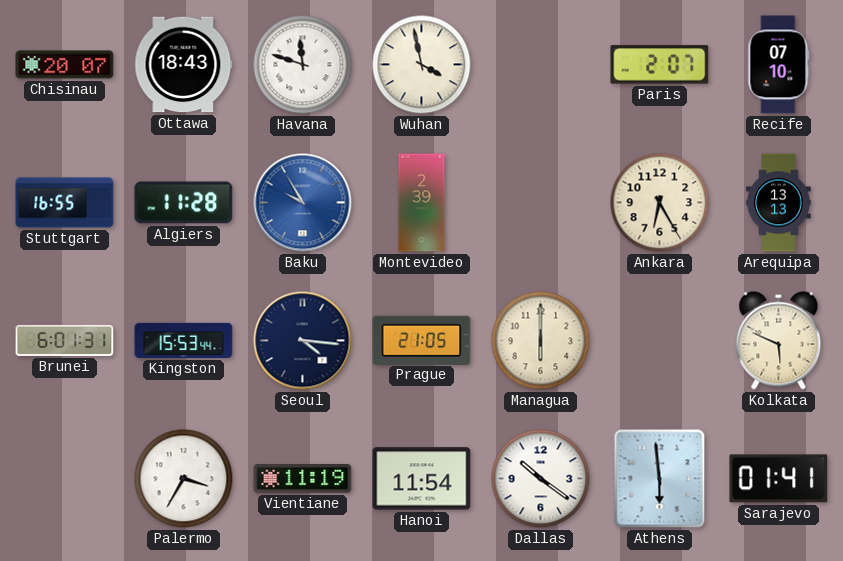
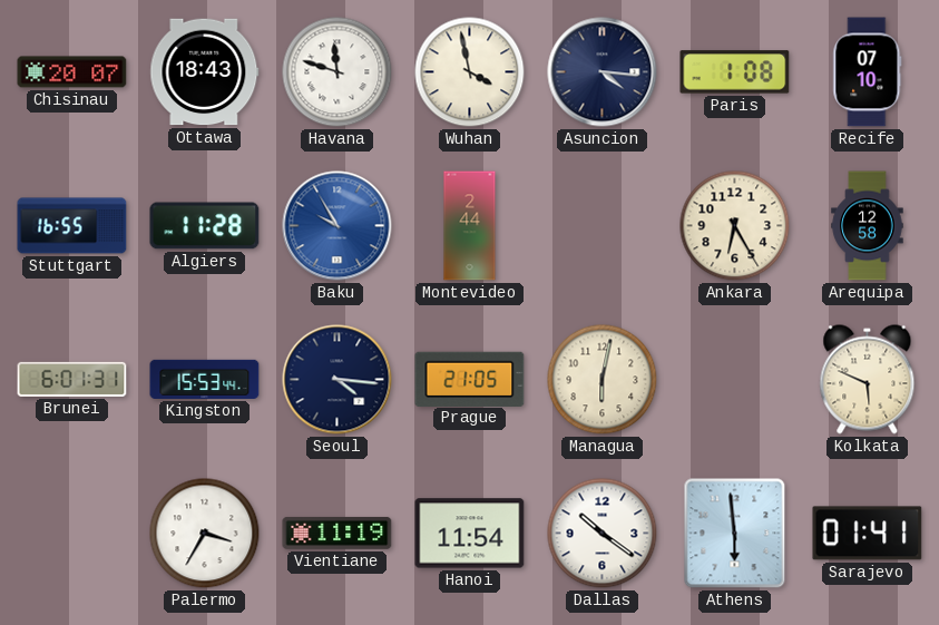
Asuncion: none -> 4:16 (603, 72)
Paris: 2:07 -> 1:08 (735, 72)
Montevideo: 2:39 -> 2:44 (470, 226)
Arequipa: 13:13 -> 12:58 (868, 226)
Managua: 6:00 -> 6:02 (603, 380)
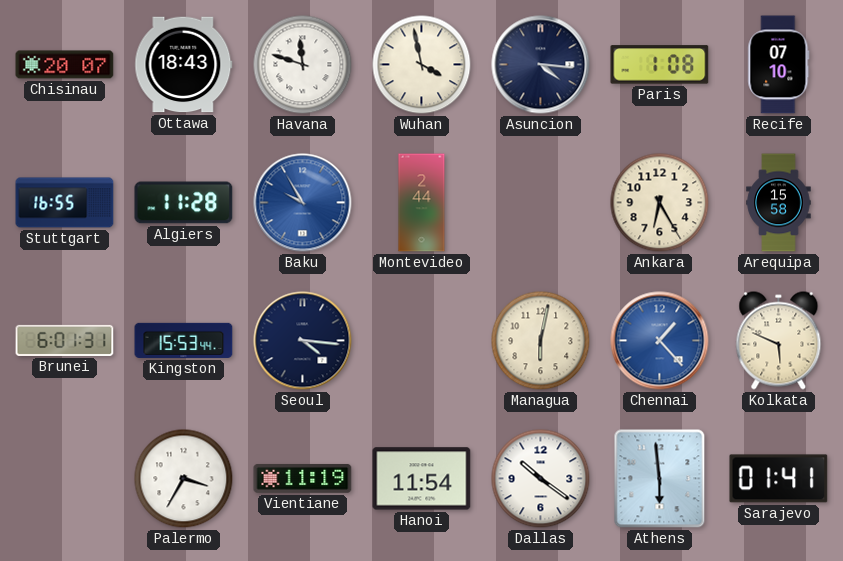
Arequipa: 12:58 -> 15:58 (779, 203)
Prague: 21:05 -> none (470, 379)
Chennai: none -> 1:23 (660, 341)
